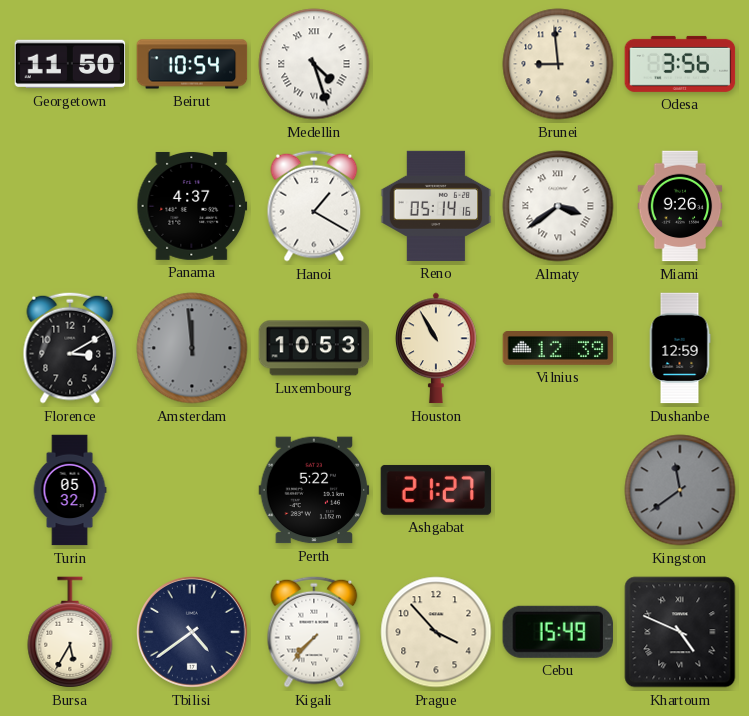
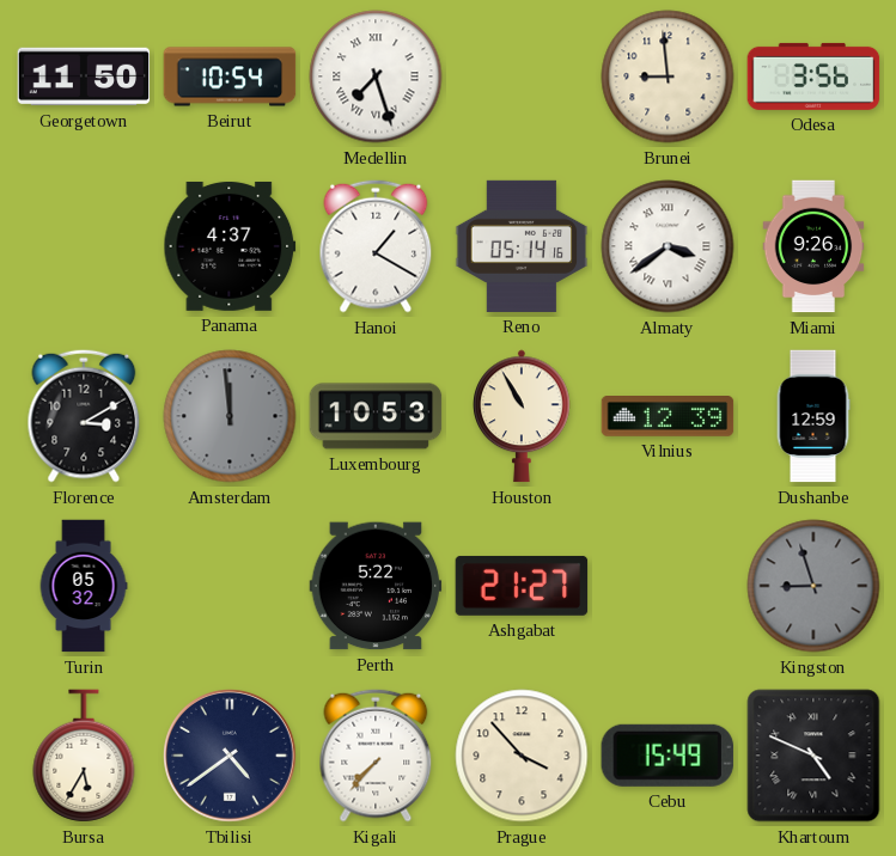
Medellin: 4:27 -> 7:27 (376, 77)
Kingston: 11:39 -> 8:57 (813, 586)
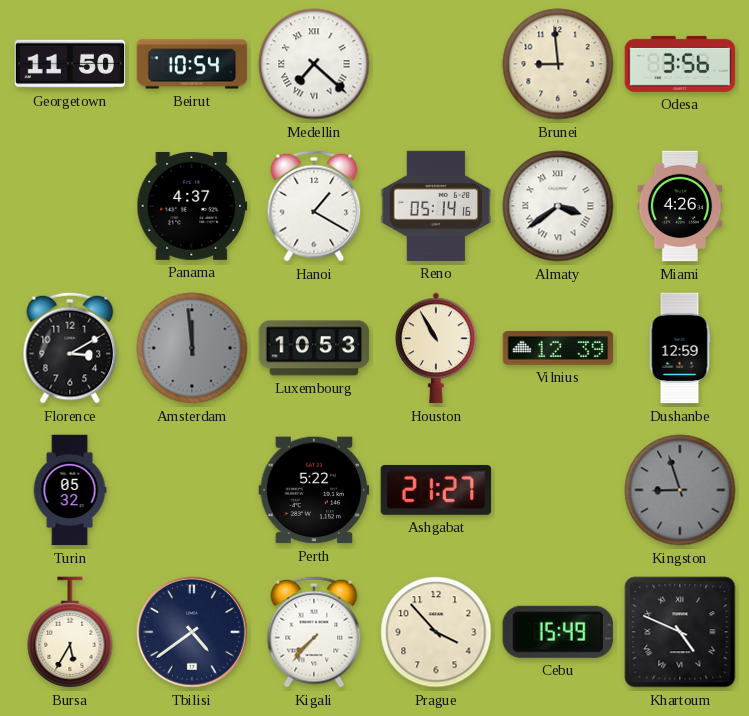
Medellin: 7:27 -> 7:22 (314, 64)
Miami: 9:26 -> 4:26 (680, 206)
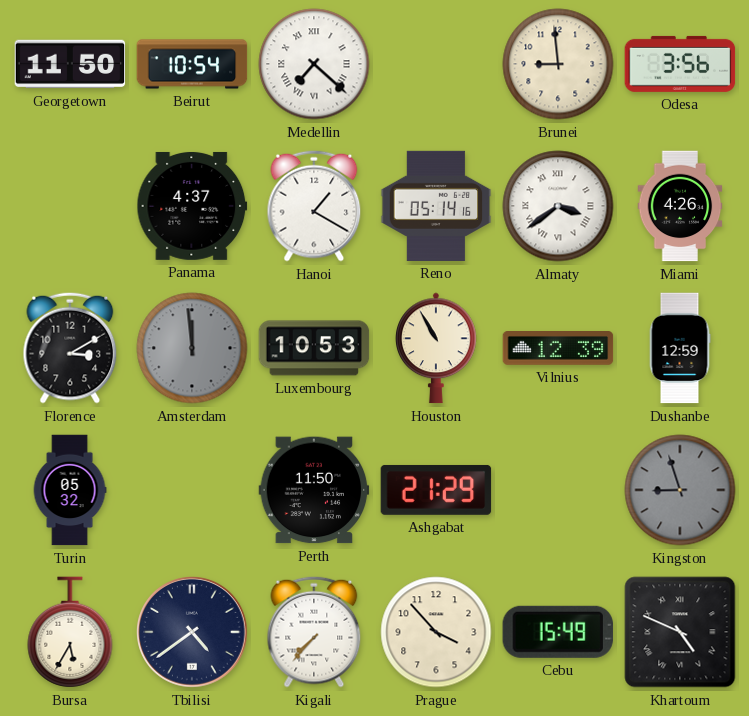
Perth: 5:22 -> 11:50 (314, 490)
Ashgabat: 21:27 -> 21:29 (436, 490)
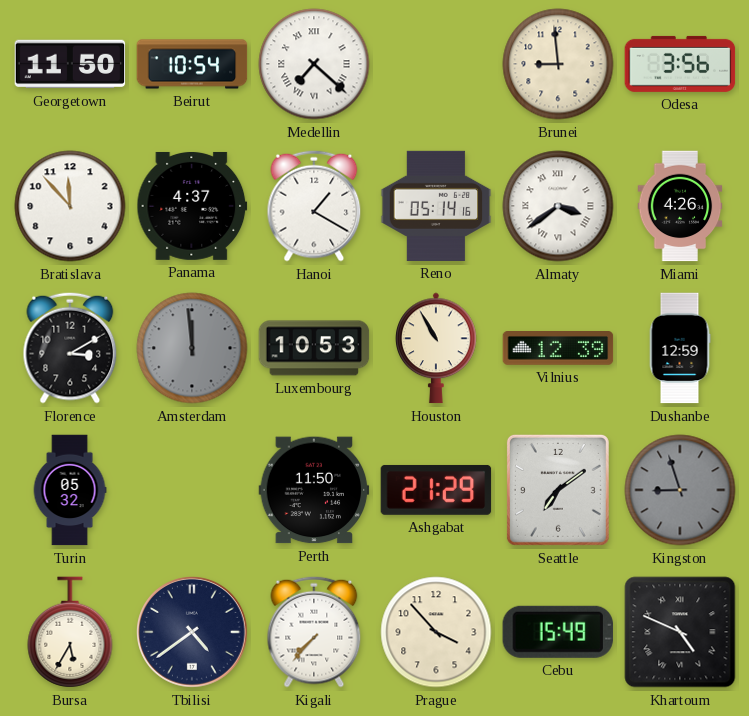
Bratislava: none -> 11:53 (70, 206)
Seattle: none -> 7:09 (558, 490)
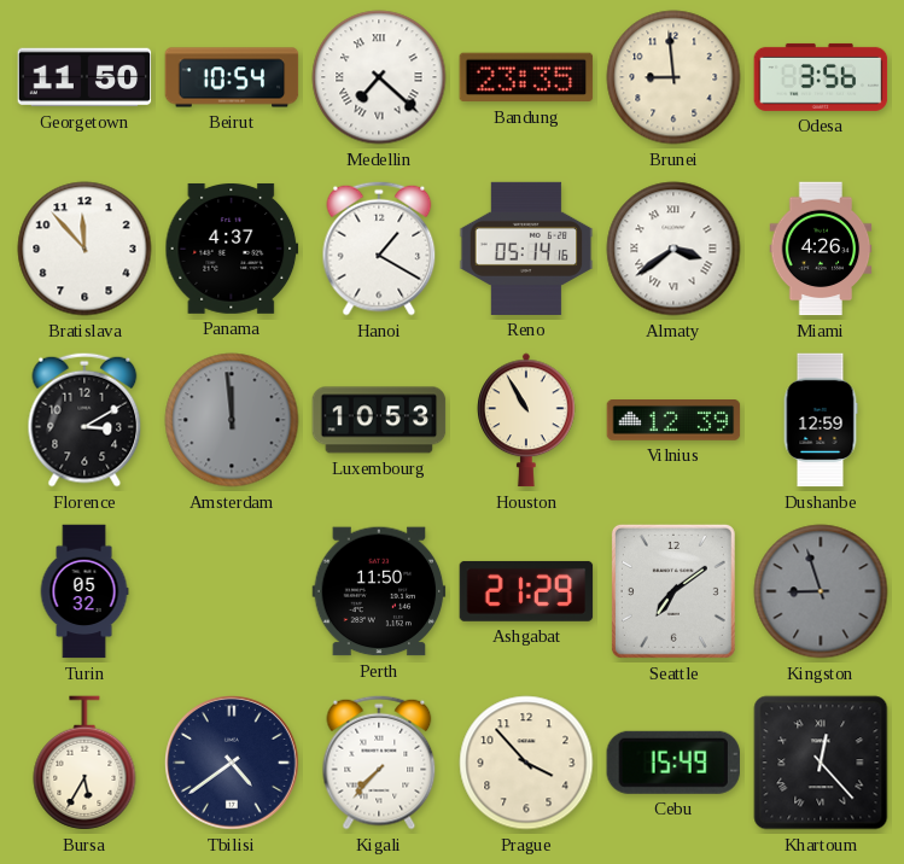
Bandung: none -> 23:35 (526, 77)
Khartoum: 4:49 -> 12:23 (821, 763)
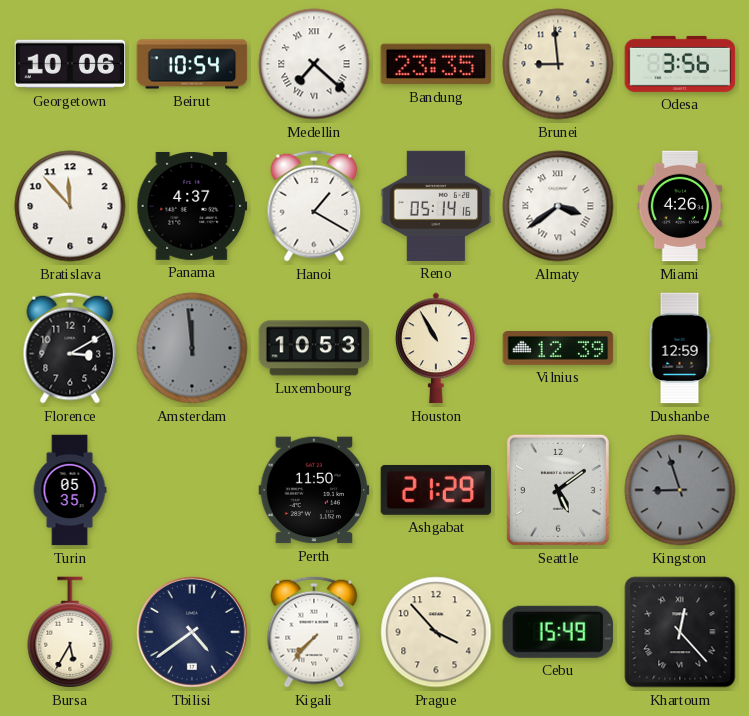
Georgetown: 11:50 -> 10:06 (70, 64)
Turin: 05:32 -> 05:35 (70, 490)
Seattle: 7:09 -> 5:09 (558, 490)
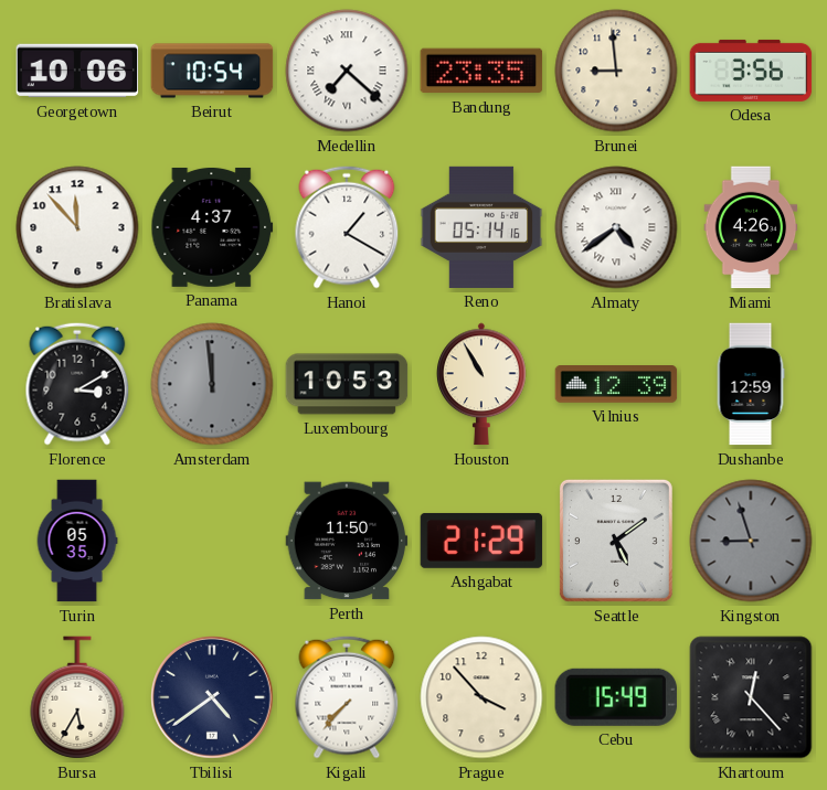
Almaty: 3:39 -> 4:39 (616, 227)
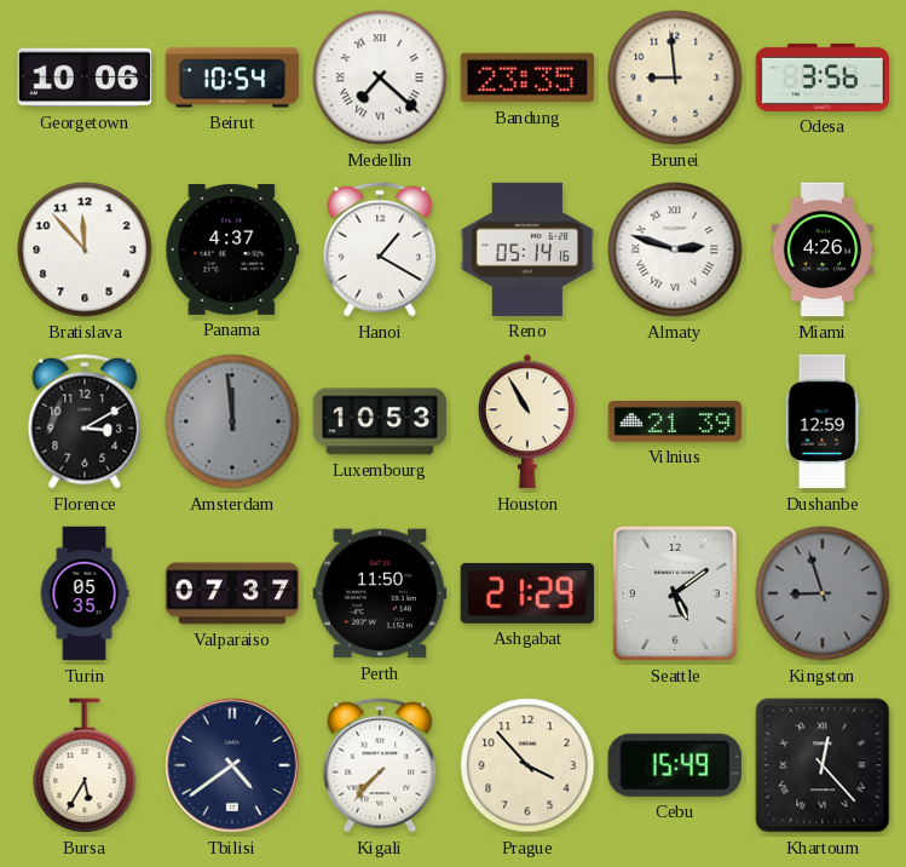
Almaty: 4:39 -> 2:48 (675, 249)
Vilnius: 12:39 -> 21:39 (675, 423)
Valparaiso: none -> 07:37 (232, 593)
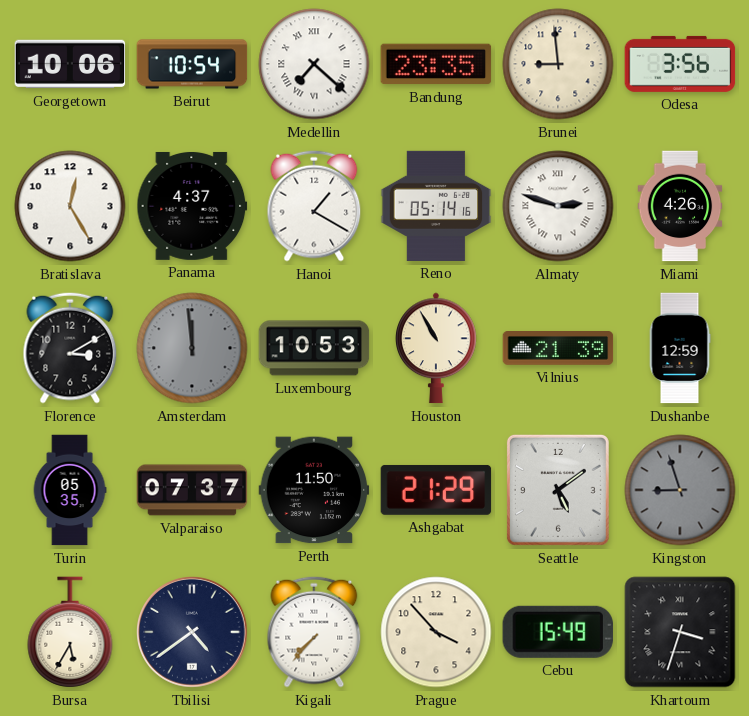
Bratislava: 11:53 -> 12:25 (70, 206)
Khartoum: 12:23 -> 3:33 (680, 632)
